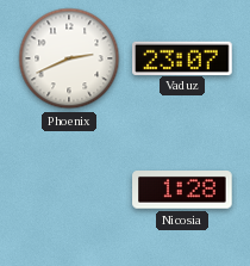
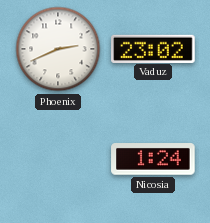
Vaduz: 23:07 -> 23:02 (153, 48)
Nicosia: 1:28 -> 1:24 (153, 159)
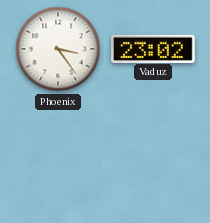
Phoenix: 2:41 -> 3:24 (58, 49)
Nicosia: 1:24 -> none (153, 159)
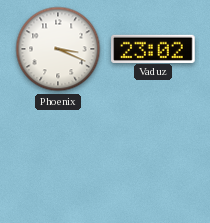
Phoenix: 3:24 -> 3:19 (58, 49)
